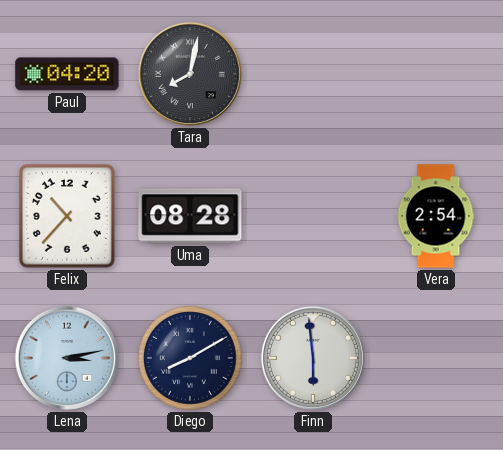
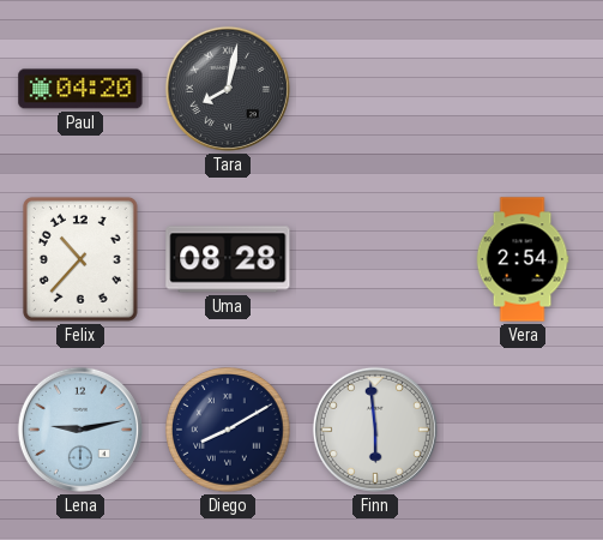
Lena: 3:13 -> 9:13 (80, 430)
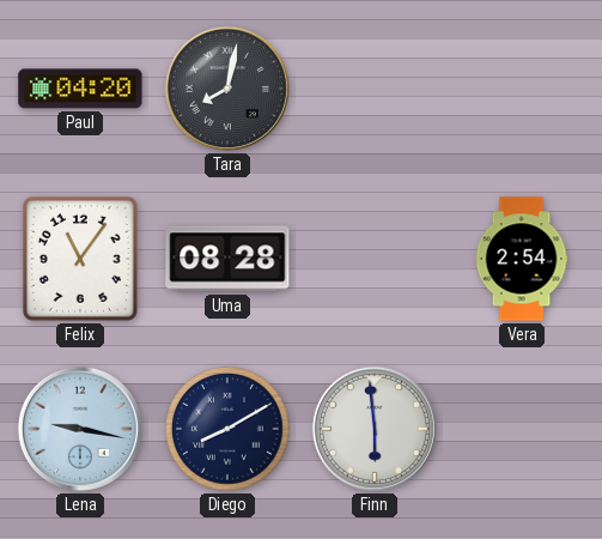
Felix: 10:37 -> 11:06 (80, 259)
Lena: 9:13 -> 9:17 (80, 429)
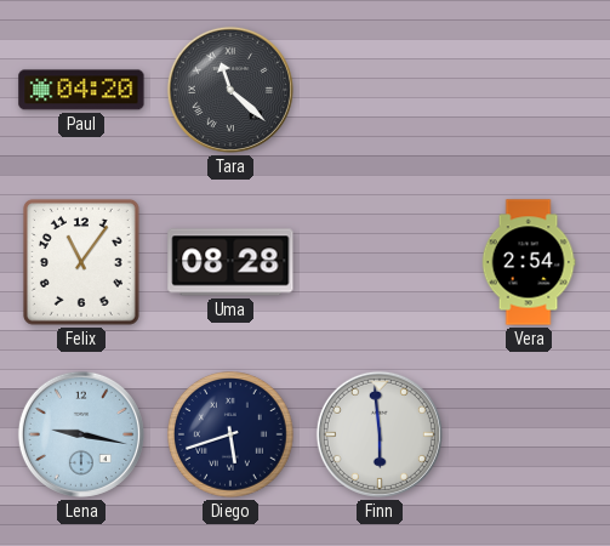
Tara: 8:02 -> 11:22 (230, 90)
Diego: 8:10 -> 5:42 (232, 436)
